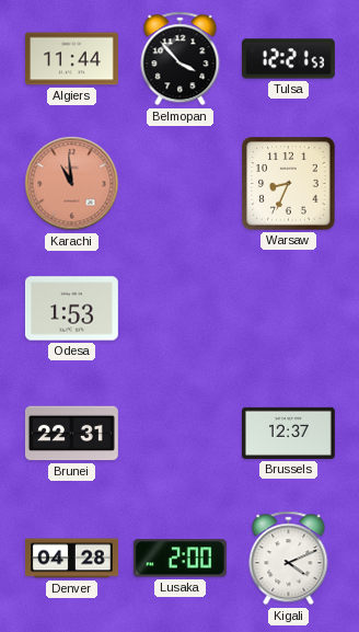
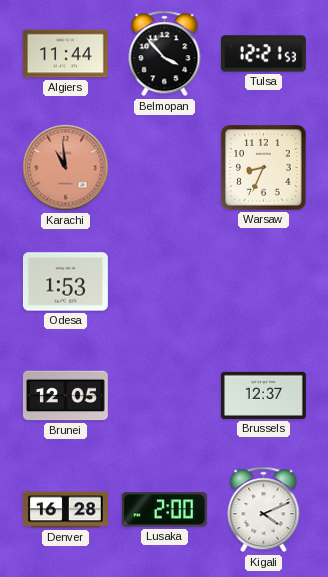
Brunei: 22:31 -> 12:05 (65, 396)
Denver: 04:28 -> 16:28 (66, 510)
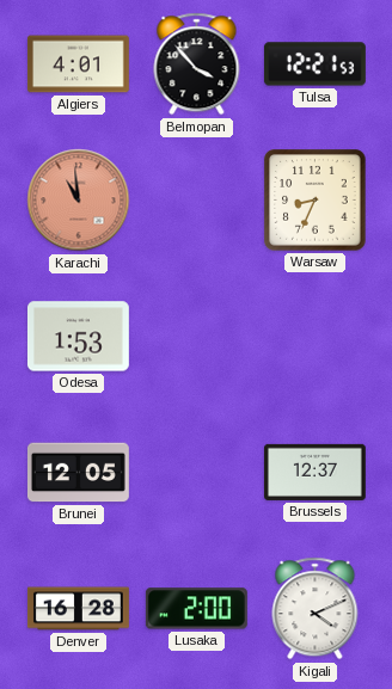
Algiers: 11:44 -> 4:01 (78, 64)
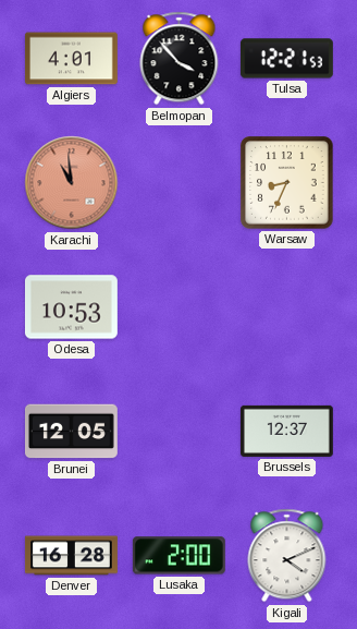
Odesa: 1:53 -> 10:53 (71, 307)
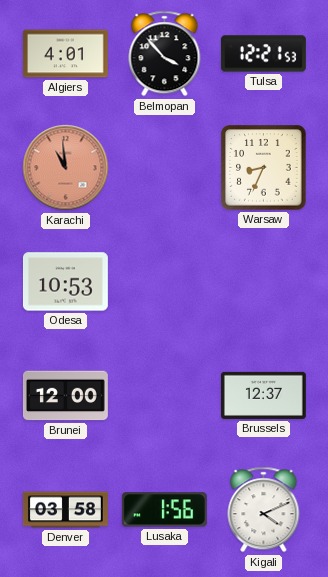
Brunei: 12:05 -> 12:00 (65, 396)
Denver: 16:28 -> 03:58 (66, 510)
Lusaka: 2:00 -> 1:56 (164, 510)
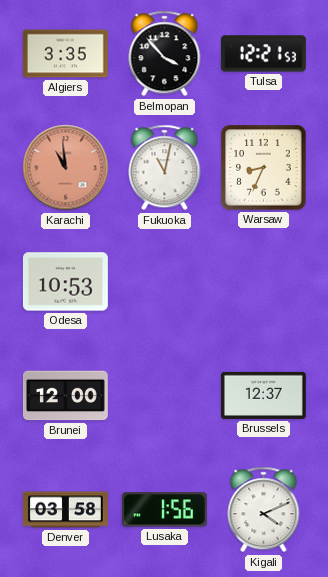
Algiers: 4:01 -> 3:35 (65, 54)
Fukuoka: none -> 11:02 (165, 168)
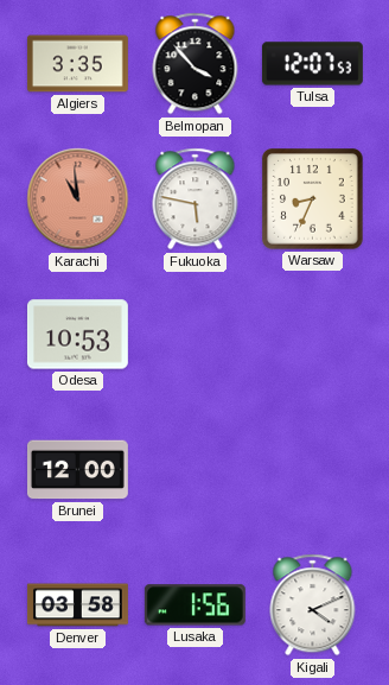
Tulsa: 12:21 -> 12:07 (312, 64)
Fukuoka: 11:02 -> 5:47 (196, 199)
Brussels: 12:37 -> none (263, 395)
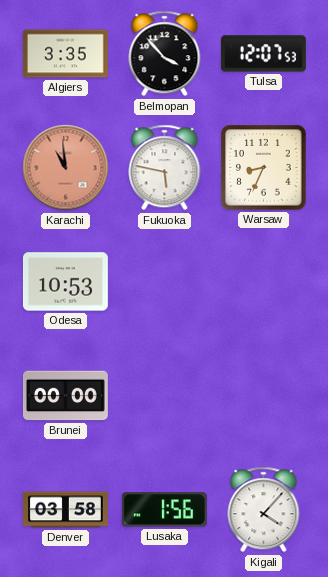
Brunei: 12:00 -> 00:00 (65, 396)
Kigali: 4:11 -> 4:07 (264, 510)
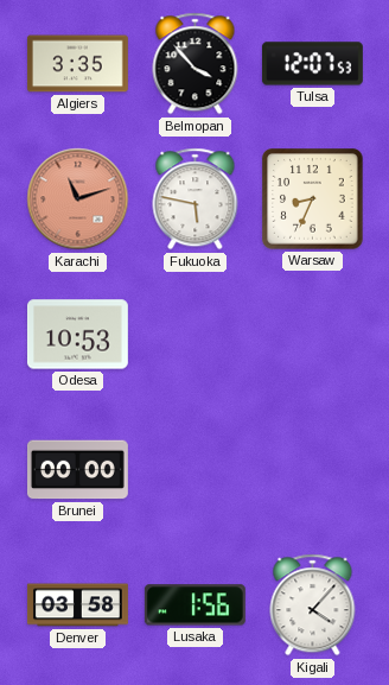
Karachi: 10:59 -> 11:12 (78, 199)
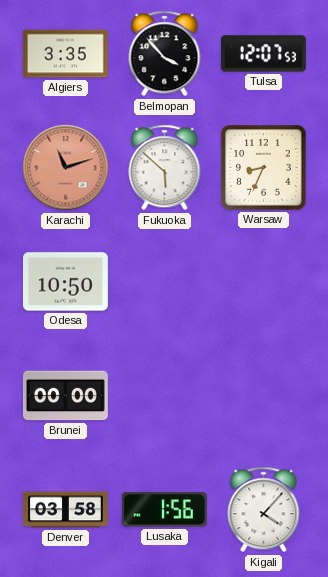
Fukuoka: 5:47 -> 5:52 (165, 168)
Odesa: 10:53 -> 10:50 (65, 282)
